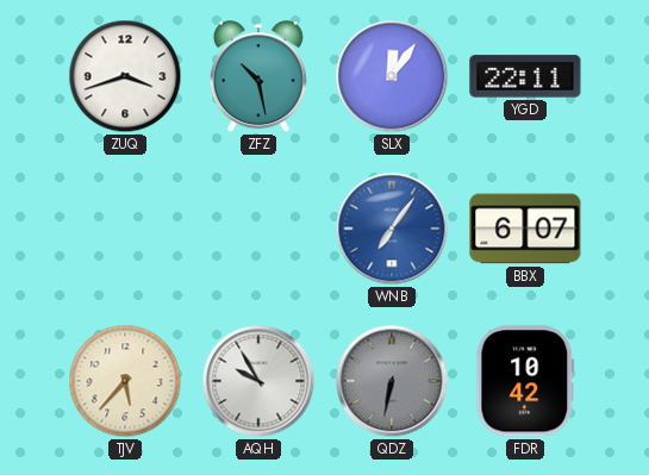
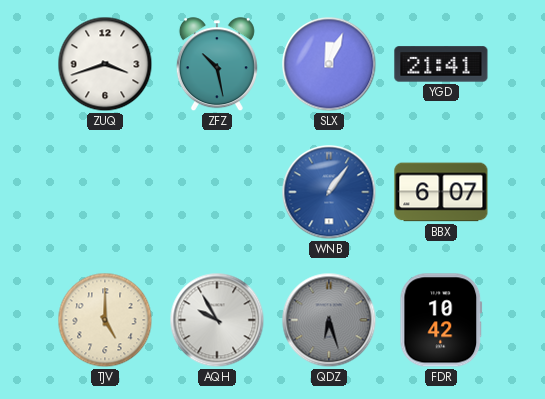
SLX: 12:06 -> 12:04 (329, 64)
YGD: 22:11 -> 21:41 (441, 64)
WNB: 7:06 -> 1:06 (329, 192)
TJV: 5:37 -> 5:00 (105, 320)
QDZ: 6:32 -> 6:27 (329, 320)
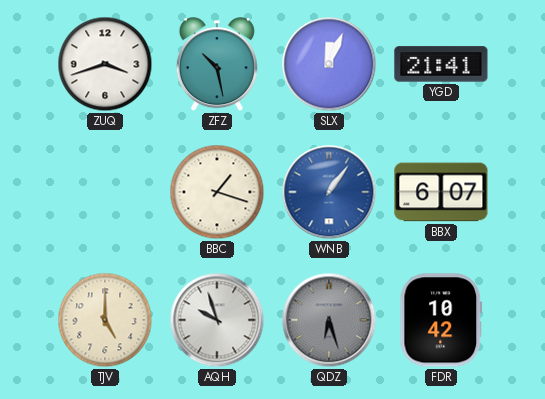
BBC: none -> 1:18 (217, 192)
AQH: 9:55 -> 9:57 (217, 320)
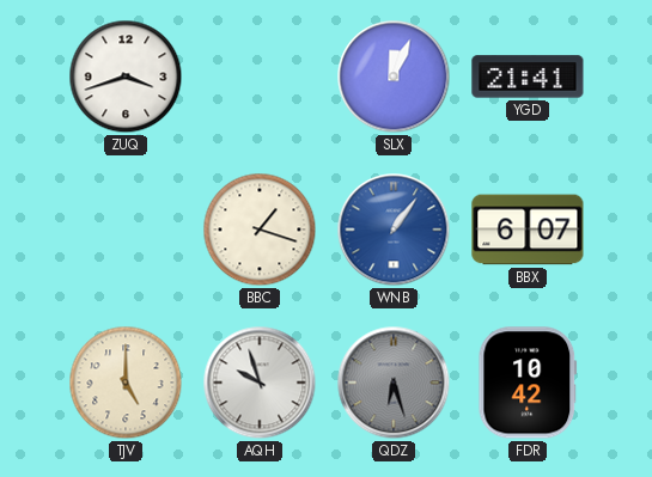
ZFZ: 10:28 -> none (217, 65)
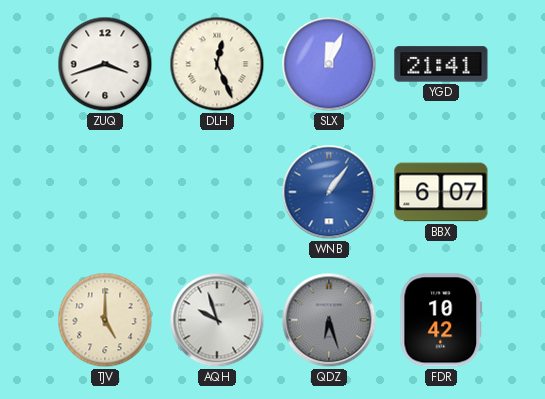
DLH: none -> 12:26 (217, 64)
BBC: 1:18 -> none (260, 230)
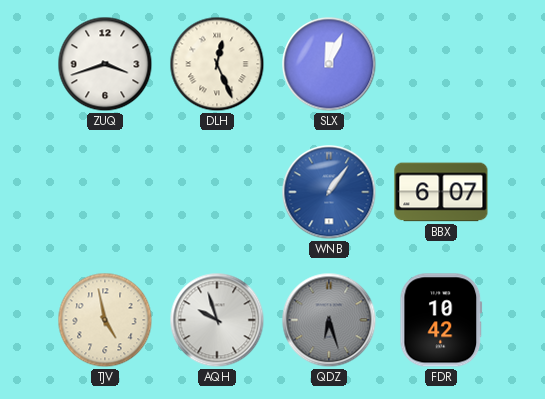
YGD: 21:41 -> none (441, 64)
TJV: 5:00 -> 4:58 (105, 320)
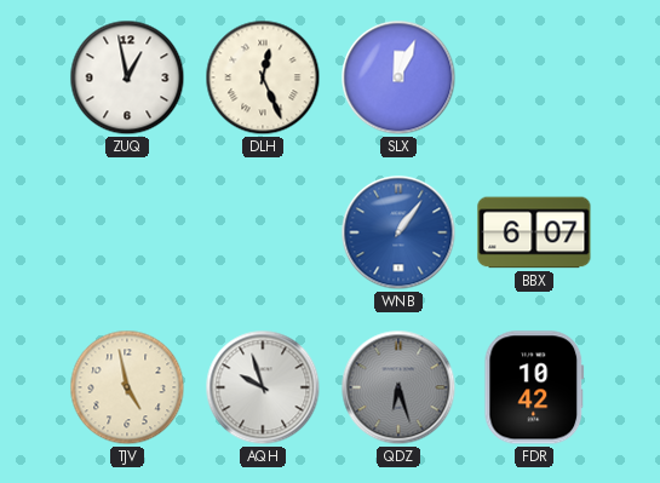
ZUQ: 3:42 -> 12:58 (127, 77)
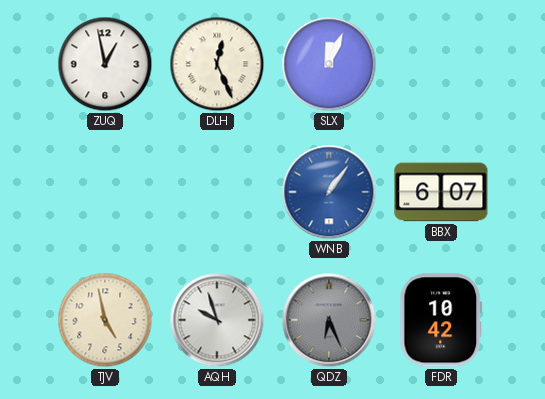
QDZ: 6:27 -> 6:26 (329, 320)
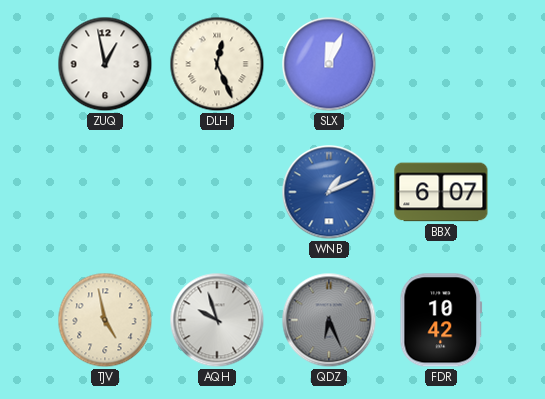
WNB: 1:06 -> 1:11 (329, 192)
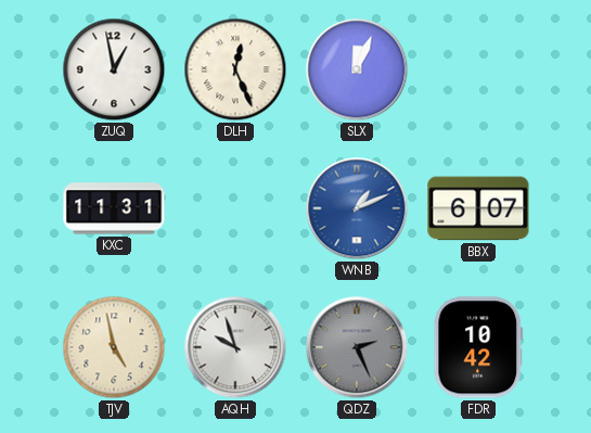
KXC: none -> 11:31 (114, 208)
QDZ: 6:26 -> 2:26 (357, 347)
